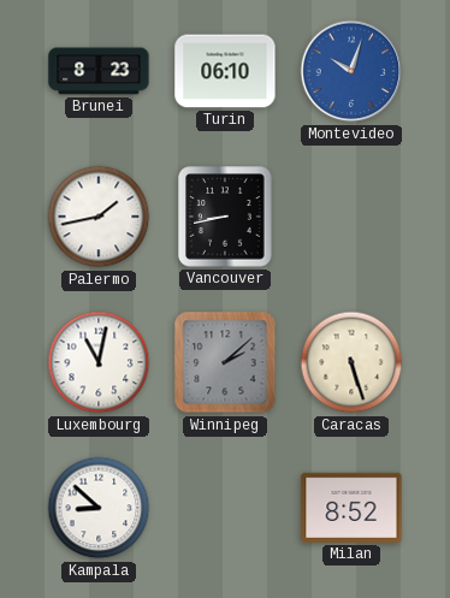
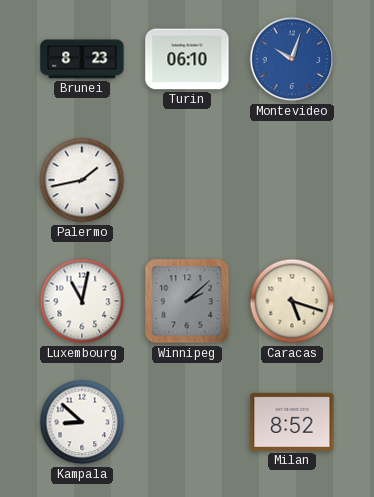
Vancouver: 8:43 -> none (225, 217)
Caracas: 5:27 -> 5:18 (292, 301)
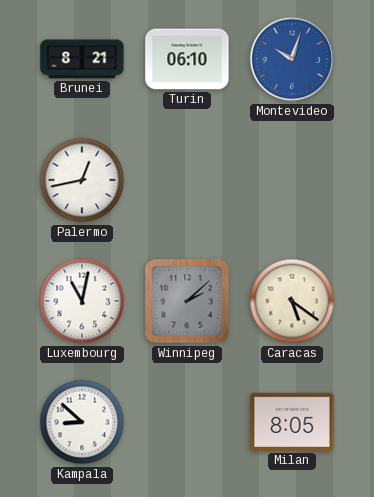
Brunei: 8:23 -> 8:21 (82, 59)
Palermo: 1:43 -> 12:43 (82, 180)
Caracas: 5:18 -> 5:21 (292, 301)
Milan: 8:52 -> 8:05 (292, 422)
